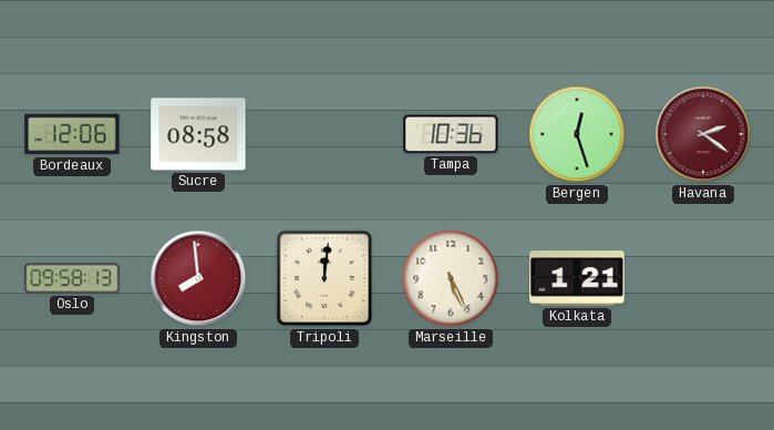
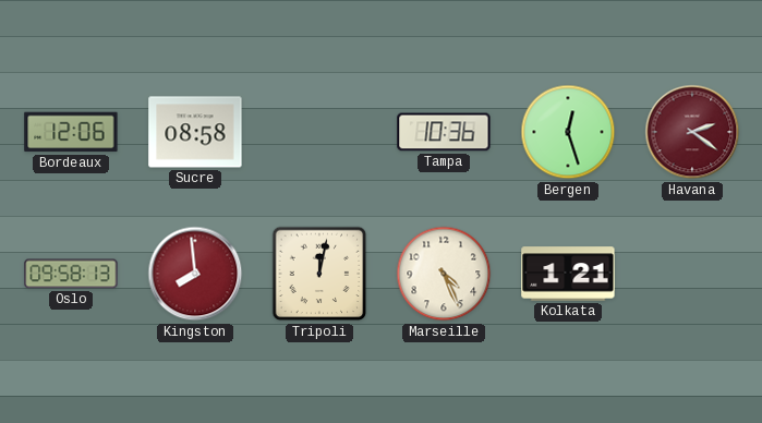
Tripoli: 12:01 -> 12:02 (319, 274)
Marseille: 5:26 -> 4:26 (444, 274)
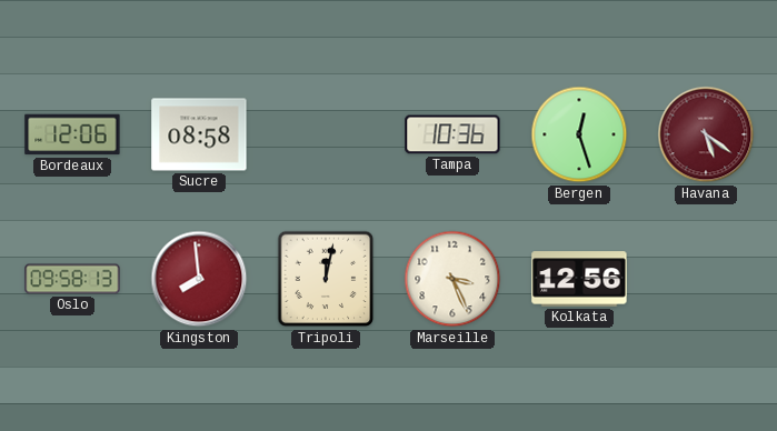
Havana: 2:21 -> 5:21 (706, 134)
Marseille: 4:26 -> 3:26 (452, 279)
Kolkata: 1:21 -> 12:56 (579, 279)
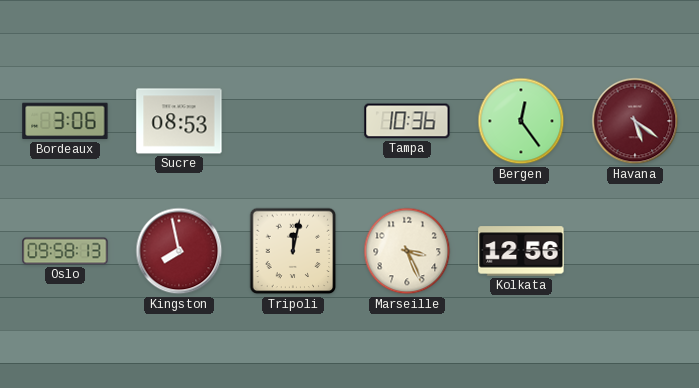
Bordeaux: 12:06 -> 3:06 (65, 121)
Sucre: 08:58 -> 08:53 (179, 121)
Bergen: 12:27 -> 12:24 (521, 121)
Kingston: 7:59 -> 7:58 (179, 251)
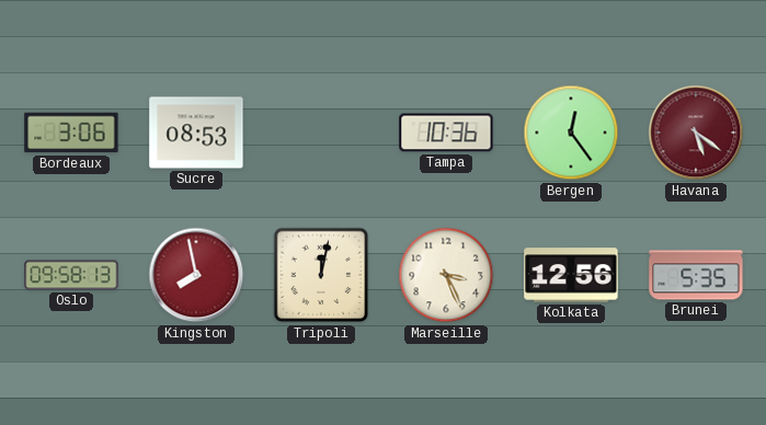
Brunei: none -> 5:35 (696, 275)
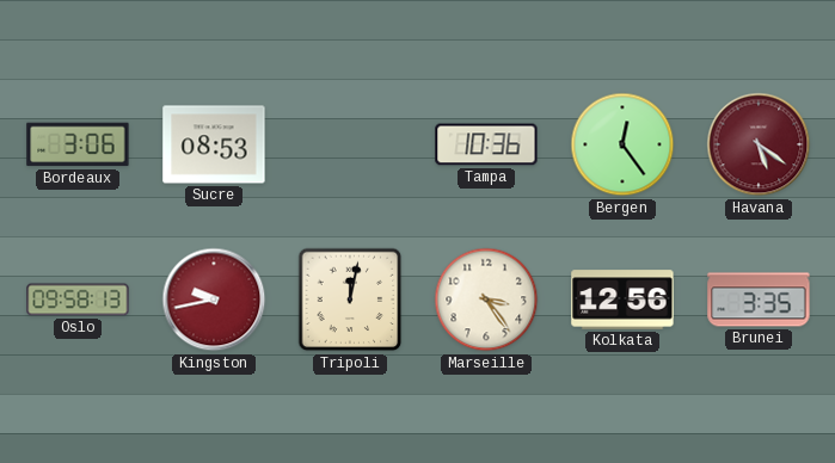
Kingston: 7:58 -> 9:43 (214, 300)
Marseille: 3:26 -> 3:24 (486, 300)
Brunei: 5:35 -> 3:35 (759, 300)
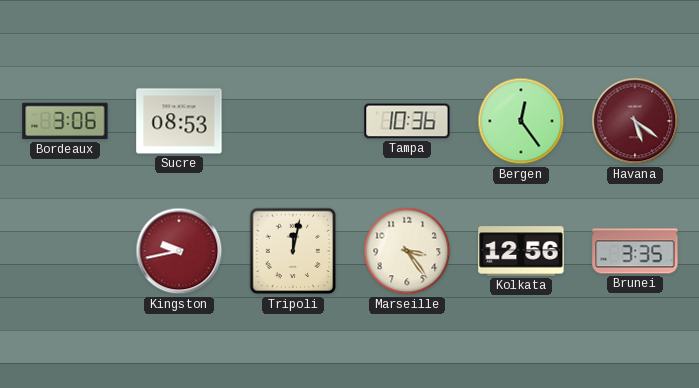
Oslo: 09:58 -> none (78, 300)
